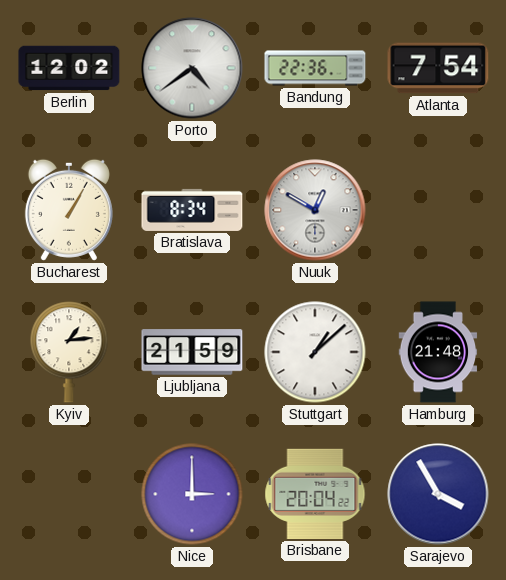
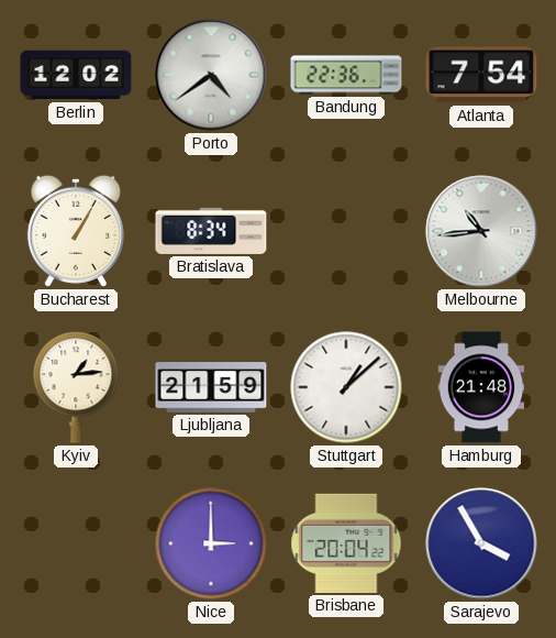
Nuuk: 12:50 -> none (315, 210)
Melbourne: none -> 10:44 (481, 231)
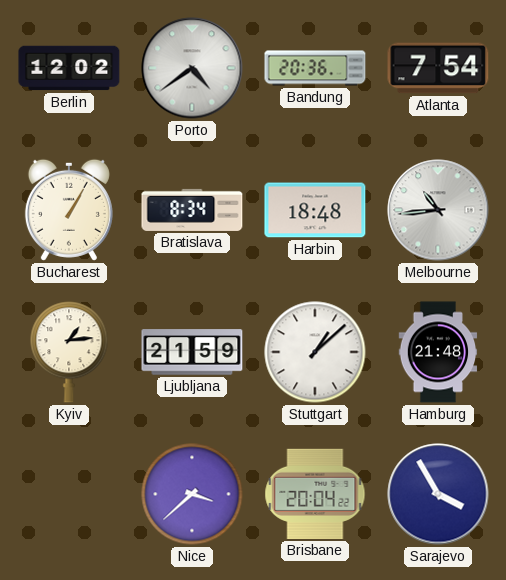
Bandung: 22:36 -> 20:36 (315, 68)
Harbin: none -> 18:48 (315, 210)
Nice: 3:00 -> 3:38 (192, 494)
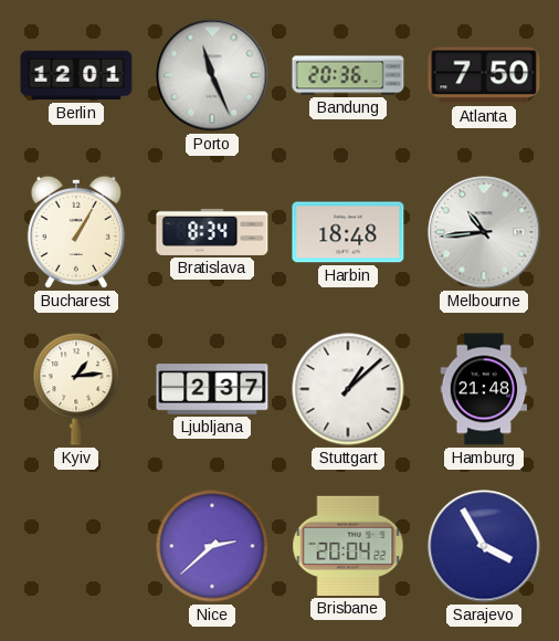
Berlin: 12:02 -> 12:01 (76, 75)
Porto: 4:39 -> 11:26 (212, 75)
Atlanta: 7:54 -> 7:50 (484, 75)
Ljubljana: 21:59 -> 2:37 (212, 389)
Nice: 3:38 -> 2:38 (212, 546)
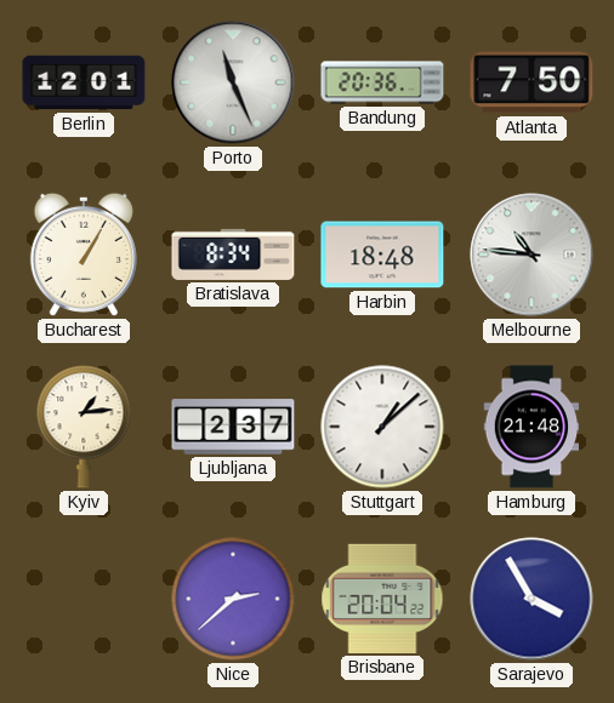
Melbourne: 10:44 -> 10:46 (531, 255)
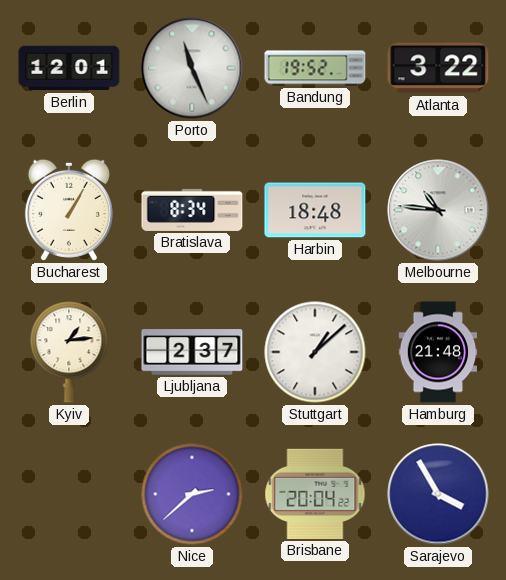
Bandung: 20:36 -> 19:52 (315, 68)
Atlanta: 7:50 -> 3:22 (438, 68)
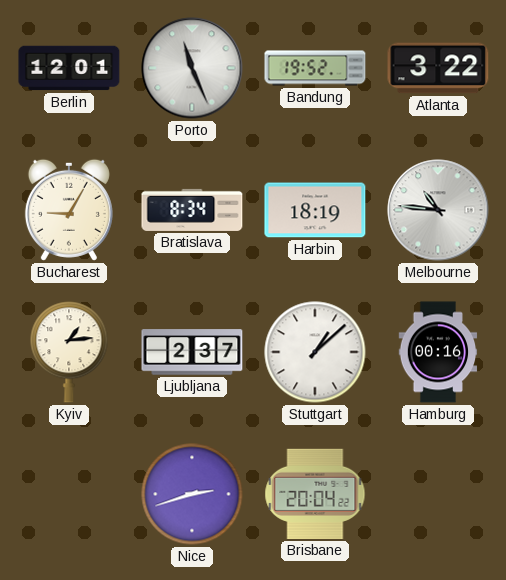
Bucharest: 1:05 -> 9:05 (69, 210)
Harbin: 18:48 -> 18:19 (315, 210)
Hamburg: 21:48 -> 00:16 (438, 352)
Nice: 2:38 -> 2:42 (192, 494)
Sarajevo: 3:55 -> none (438, 494)
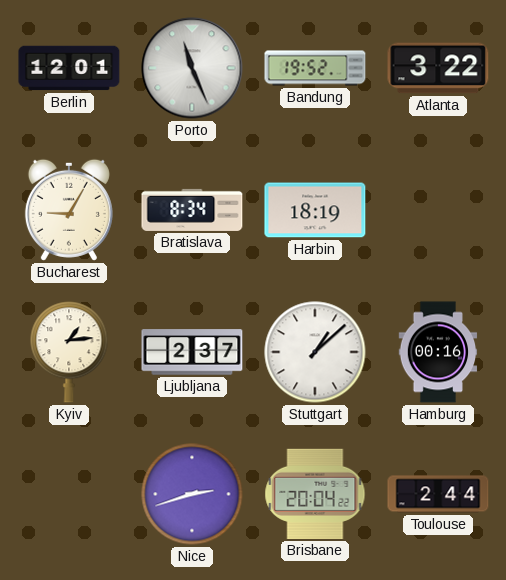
Melbourne: 10:46 -> none (438, 210)
Toulouse: none -> 2:44 (438, 494)
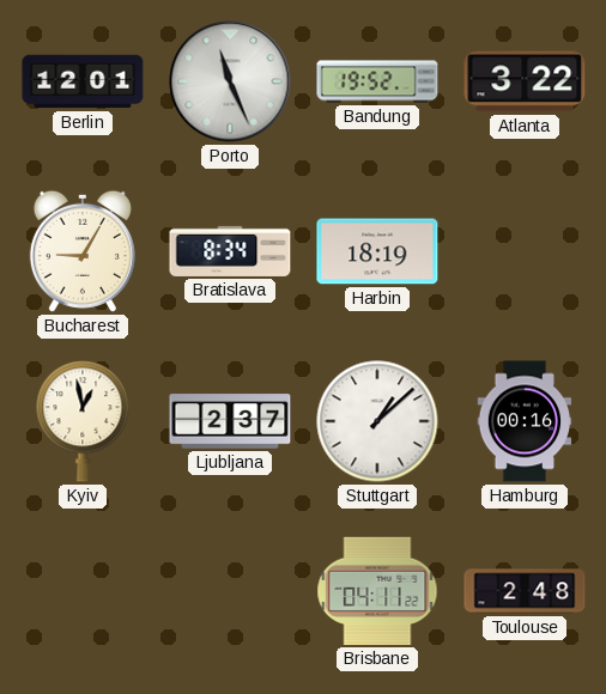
Kyiv: 1:14 -> 12:58 (83, 421)
Nice: 2:42 -> none (192, 494)
Brisbane: 20:04 -> 04:11 (377, 591)
Toulouse: 2:44 -> 2:48 (525, 591)
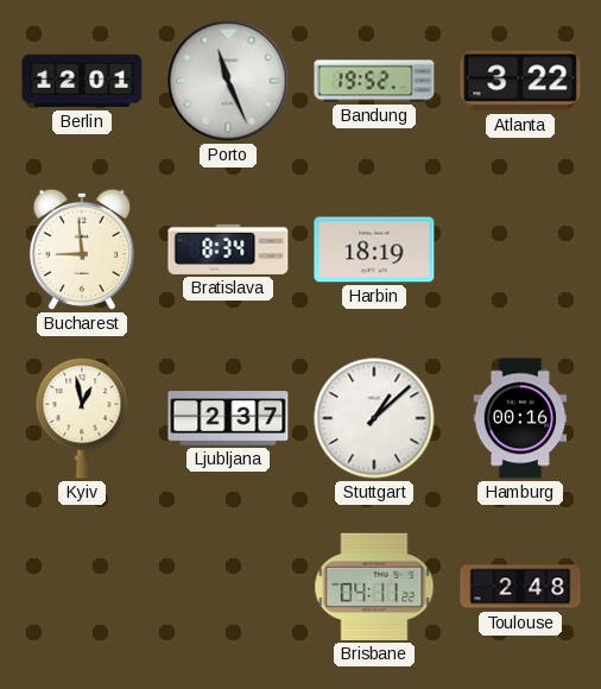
Bucharest: 9:05 -> 8:59 (82, 249)
